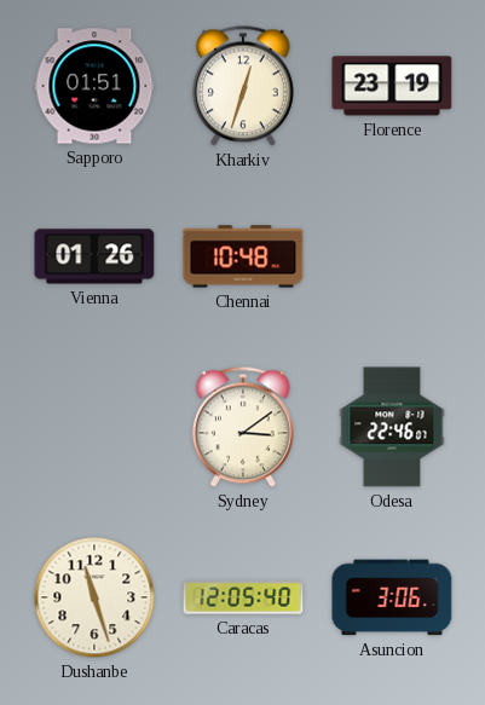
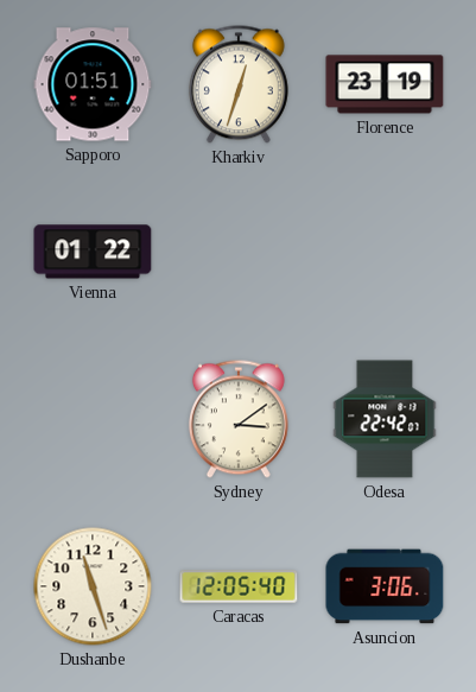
Vienna: 01:26 -> 01:22 (93, 252)
Chennai: 10:48 -> none (243, 256)
Odesa: 22:46 -> 22:42 (385, 419)
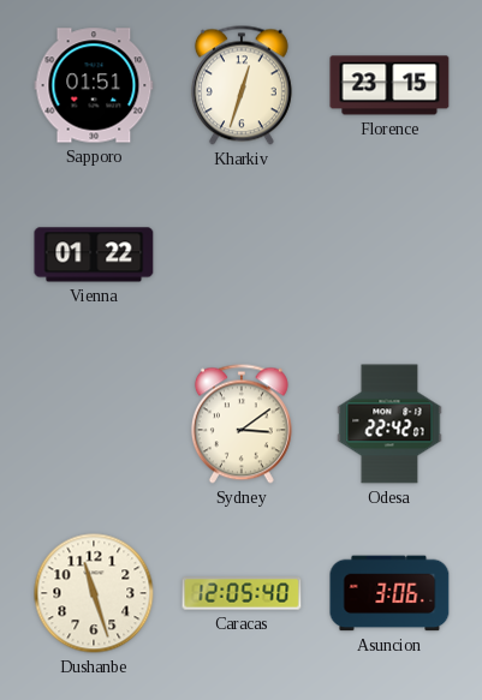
Florence: 23:19 -> 23:15 (389, 85)
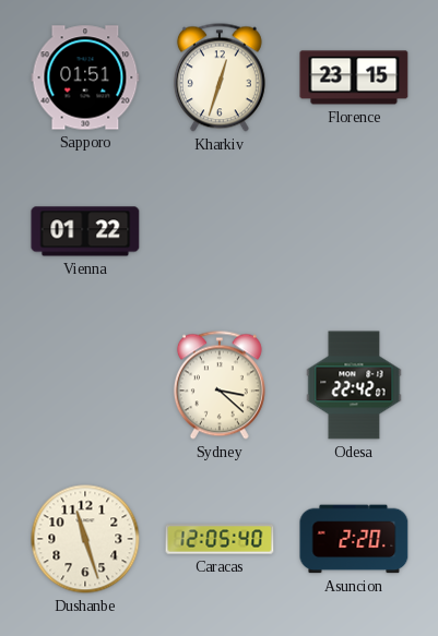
Sydney: 3:09 -> 3:22 (220, 385)
Asuncion: 3:06 -> 2:20 (354, 539)
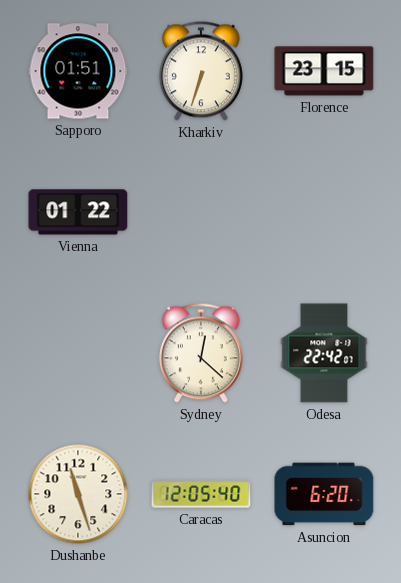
Kharkiv: 12:33 -> 6:33 (201, 71)
Sydney: 3:22 -> 12:22 (201, 353)
Asuncion: 2:20 -> 6:20 (324, 494)
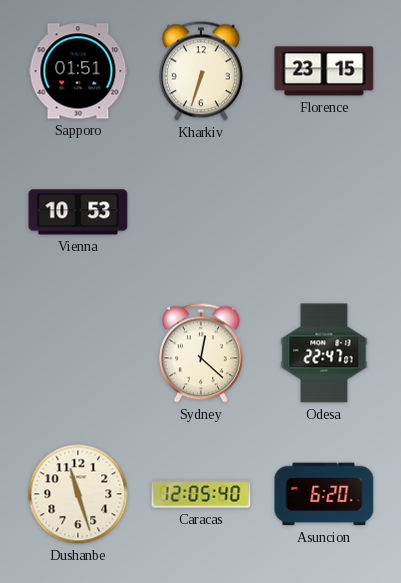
Vienna: 01:22 -> 10:53 (78, 212)
Odesa: 22:42 -> 22:47 (324, 353)
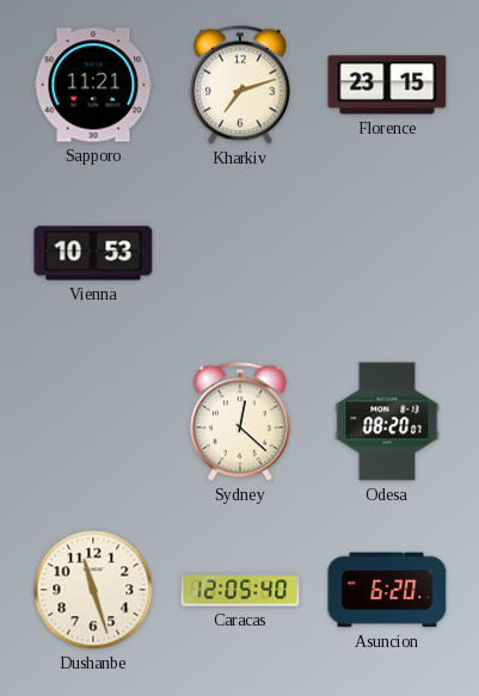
Sapporo: 01:51 -> 11:21 (93, 85)
Kharkiv: 6:33 -> 7:12 (240, 85)
Odesa: 22:47 -> 08:20 (387, 421)
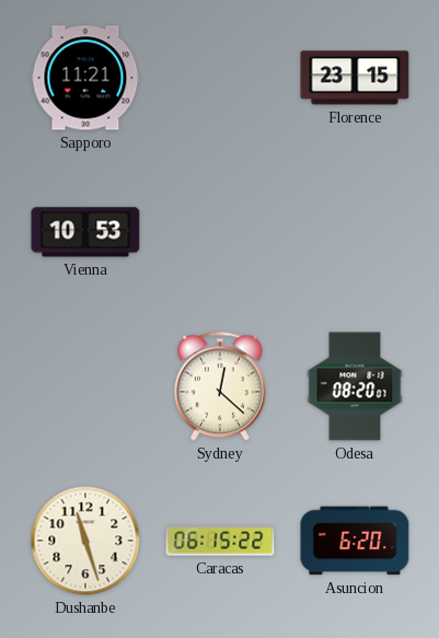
Kharkiv: 7:12 -> none (240, 85)
Caracas: 12:05 -> 06:15 (220, 541)
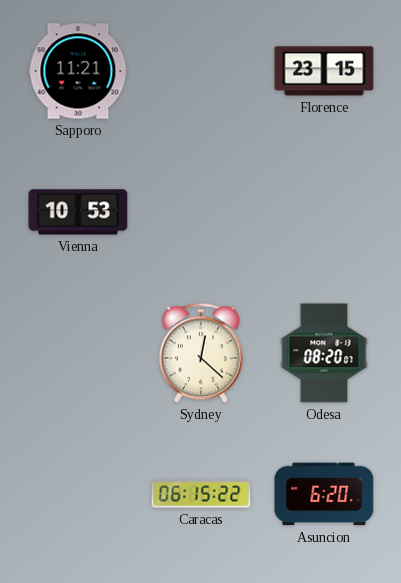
Dushanbe: 11:27 -> none (85, 541)
